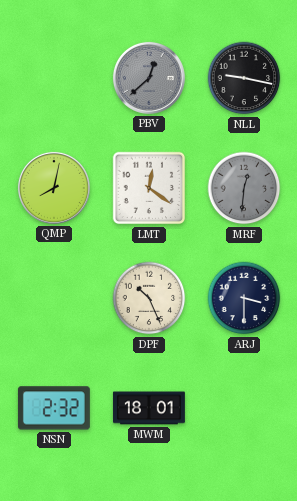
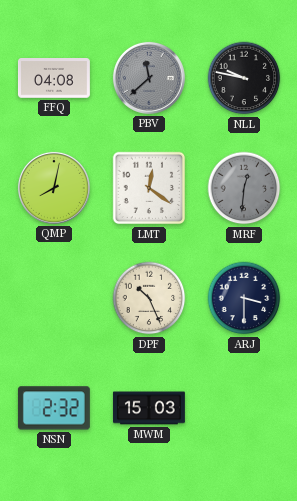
FFQ: none -> 04:08 (54, 79)
PBV: 12:38 -> 11:38 (149, 78)
NLL: 9:17 -> 9:47 (244, 78)
MWM: 18:01 -> 15:03 (149, 408)
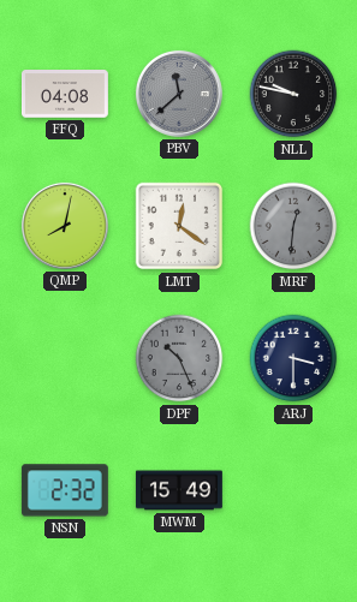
DPF dial: cream -> grey (179, 358)
MWM: 15:03 -> 15:49 (179, 490)
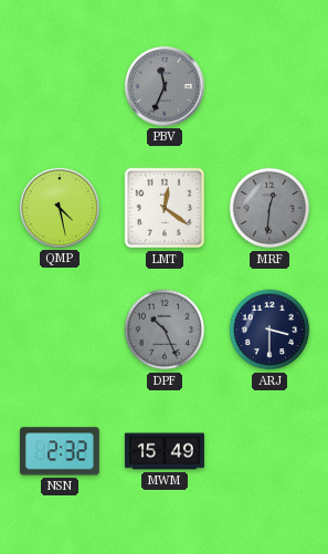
FFQ: 04:08 -> none (65, 95)
PBV: 11:38 -> 11:34 (165, 86)
NLL: 9:47 -> none (293, 94)
QMP: 8:02 -> 4:28 (60, 208)
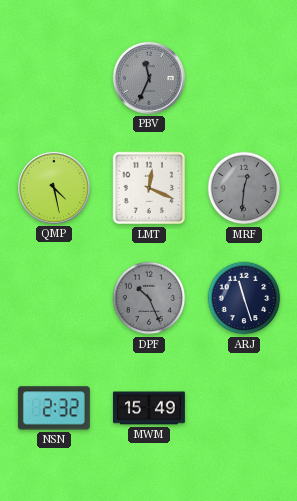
LMT: 12:21 -> 12:19 (149, 188)
ARJ: 3:30 -> 11:27 (244, 298)
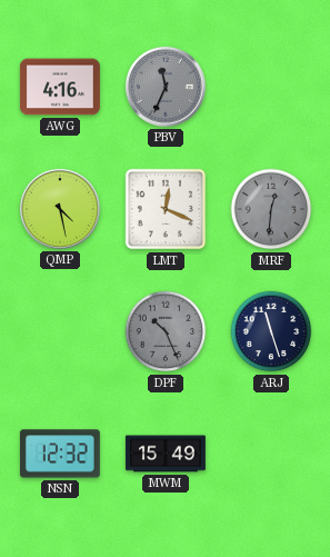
AWG: none -> 4:16 (60, 87)
NSN: 2:32 -> 12:32 (60, 454)
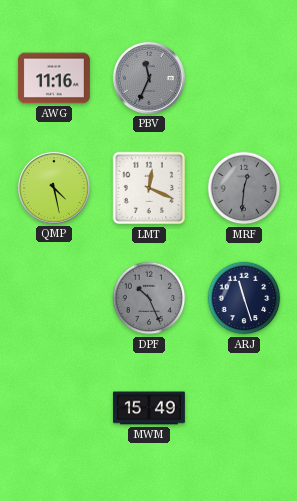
AWG: 4:16 -> 11:16 (54, 78)
NSN: 12:32 -> none (60, 454)
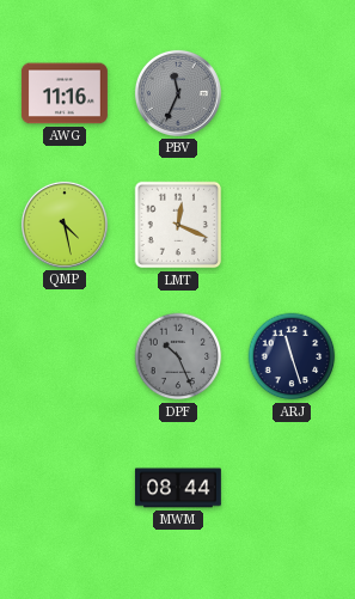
MRF: 12:31 -> none (244, 188)
MWM: 15:49 -> 08:44 (178, 488)
